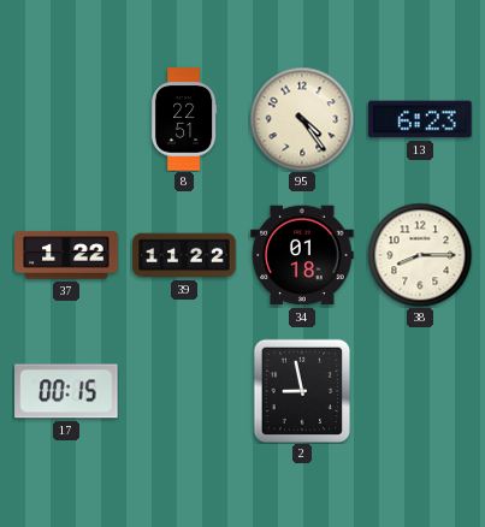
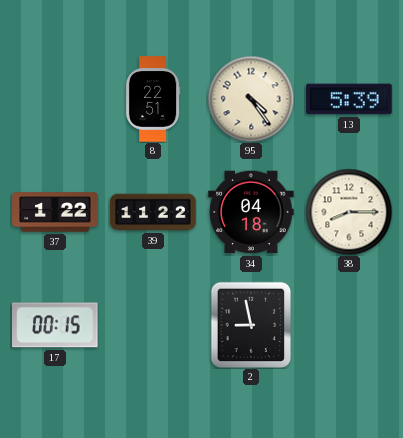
13: 6:23 -> 5:39 (349, 99)
34: 01:18 -> 04:18 (251, 212)
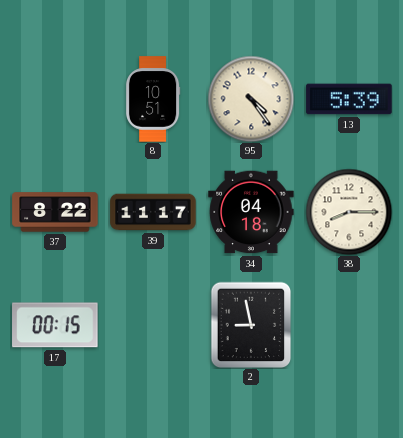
8: 22:51 -> 10:51 (153, 99)
37: 1:22 -> 8:22 (55, 212)
39: 11:22 -> 11:17 (153, 212)
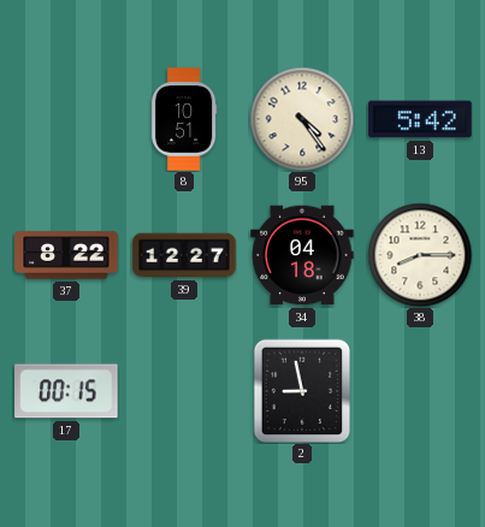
13: 5:39 -> 5:42 (420, 119)
39: 11:17 -> 12:27 (184, 255)
